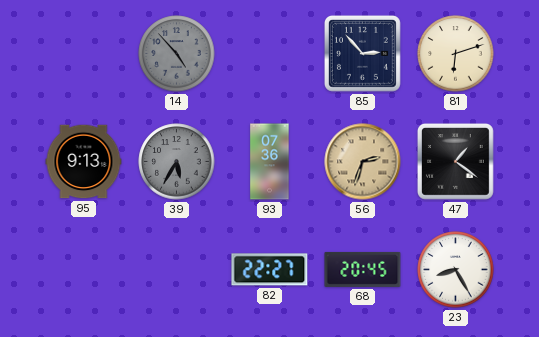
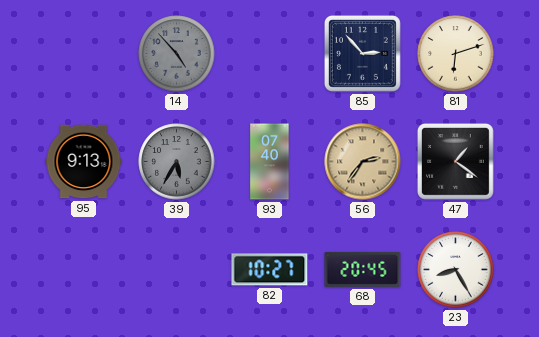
93: 07:36 -> 07:40 (270, 162)
56: 2:33 -> 2:36 (363, 162)
82: 22:27 -> 10:27 (270, 270)
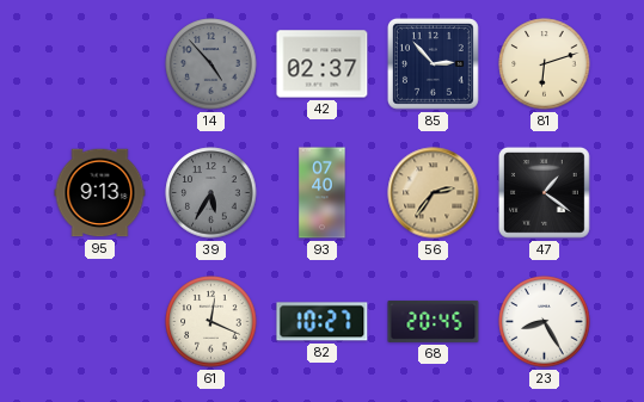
42: none -> 02:37 (323, 64)
61: none -> 12:19 (211, 322)
